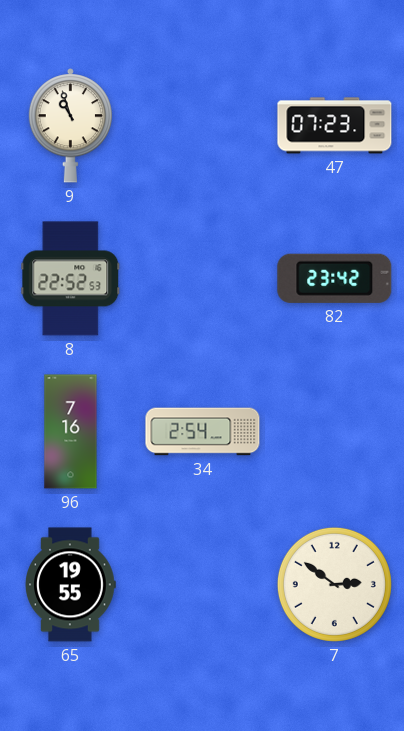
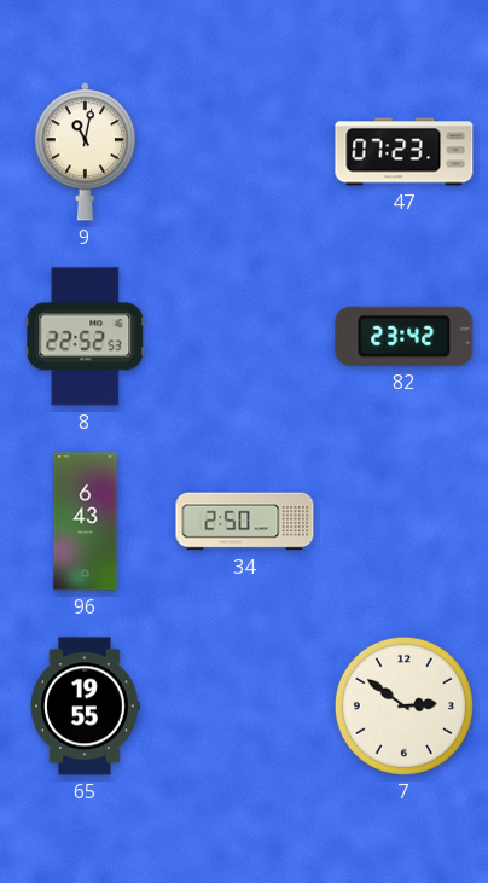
9: 10:57 -> 11:02 (85, 152)
96: 7:16 -> 6:43 (86, 522)
34: 2:54 -> 2:50 (245, 522)
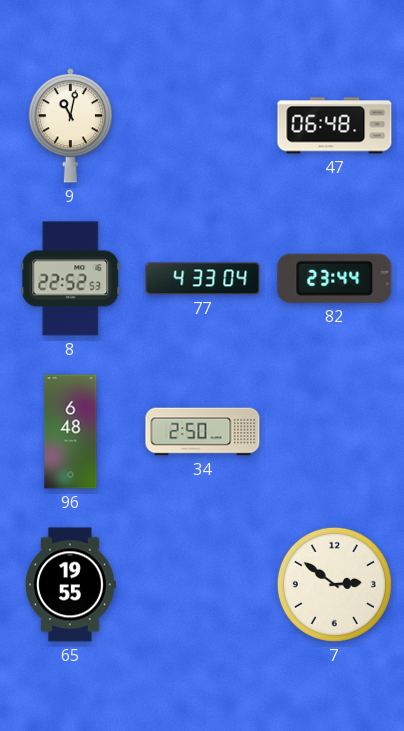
47: 07:23 -> 06:48 (335, 126)
77: none -> 4:33 (203, 279)
82: 23:42 -> 23:44 (335, 278)
96: 6:43 -> 6:48 (71, 432)
